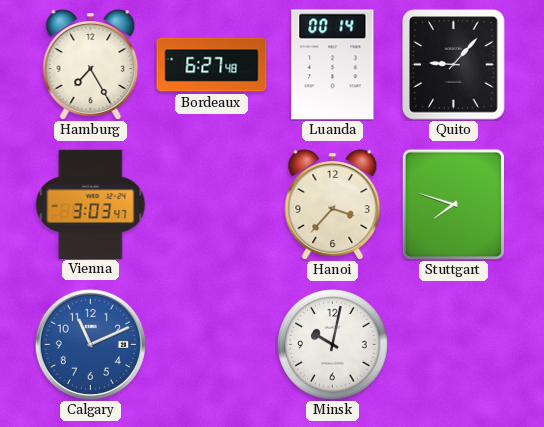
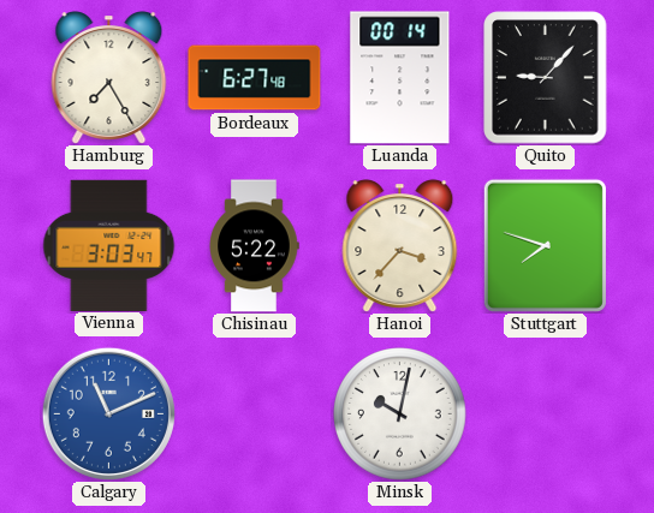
Chisinau: none -> 5:22 (254, 246)
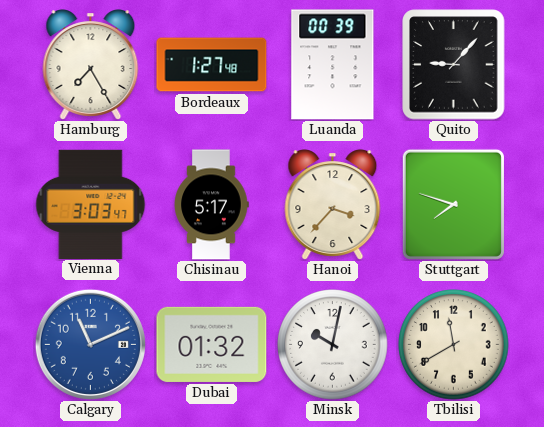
Bordeaux: 6:27 -> 1:27 (212, 65)
Luanda: 00:14 -> 00:39 (333, 65)
Chisinau: 5:22 -> 5:17 (211, 205)
Dubai: none -> 01:32 (212, 344)
Tbilisi: none -> 11:40 (454, 345)
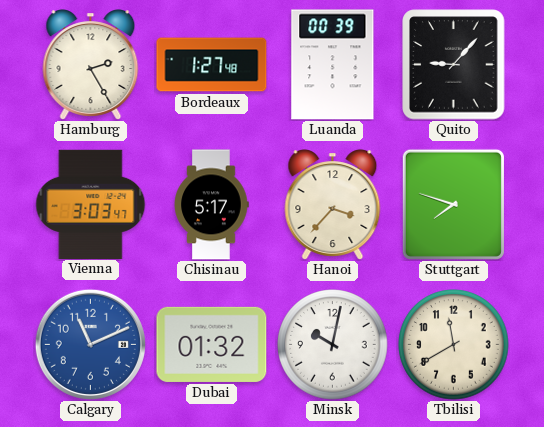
Hamburg: 7:25 -> 2:25 (91, 65)
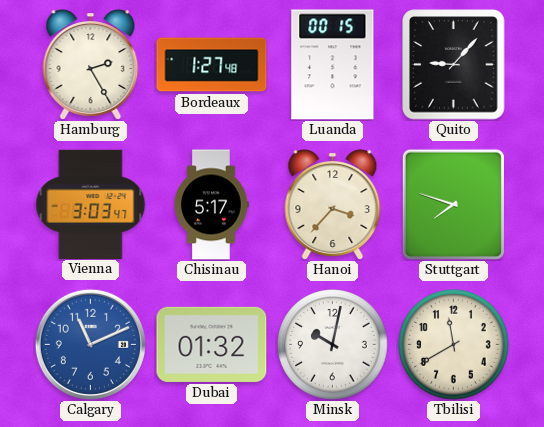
Luanda: 00:39 -> 00:15 (333, 65)
